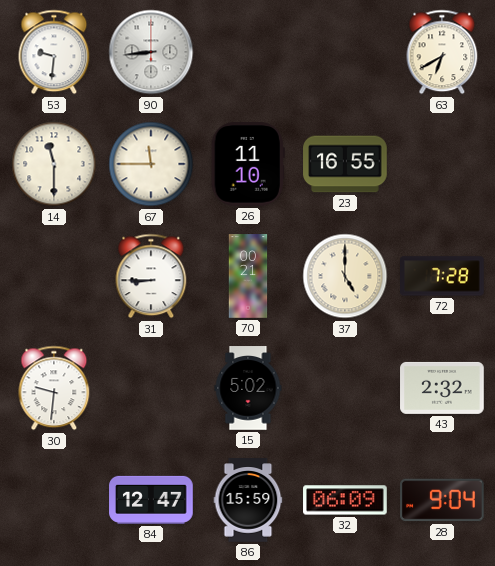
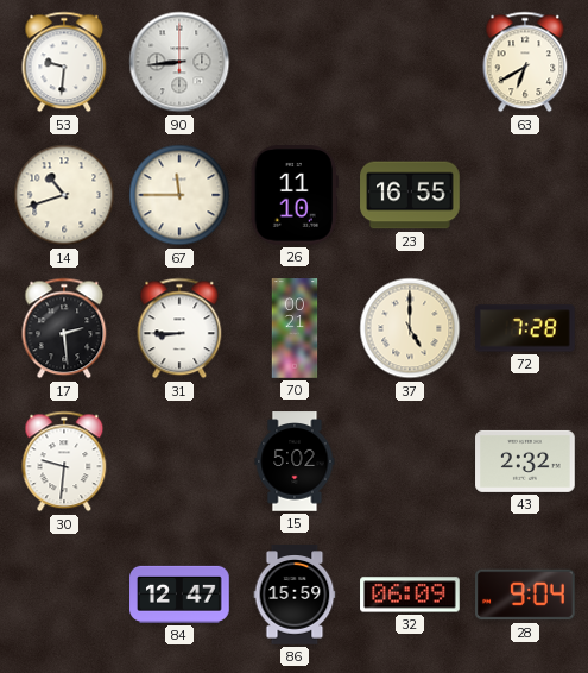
14: 11:30 -> 10:42 (64, 195)
17: none -> 2:29 (64, 328)
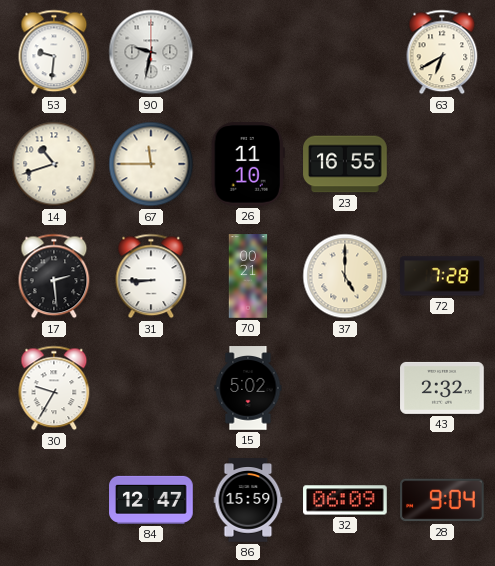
90: 8:44 -> 9:32 (151, 52)
30: 9:31 -> 9:35 (54, 388)
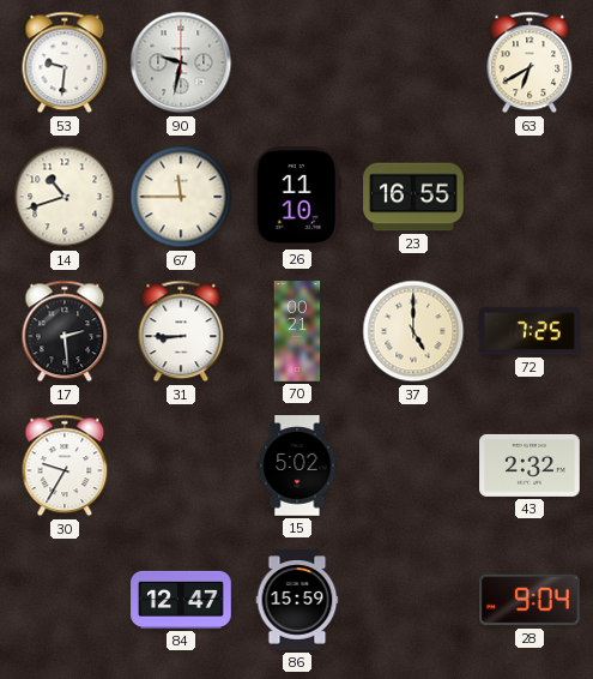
72: 7:28 -> 7:25 (531, 331)
32: 06:09 -> none (345, 500)
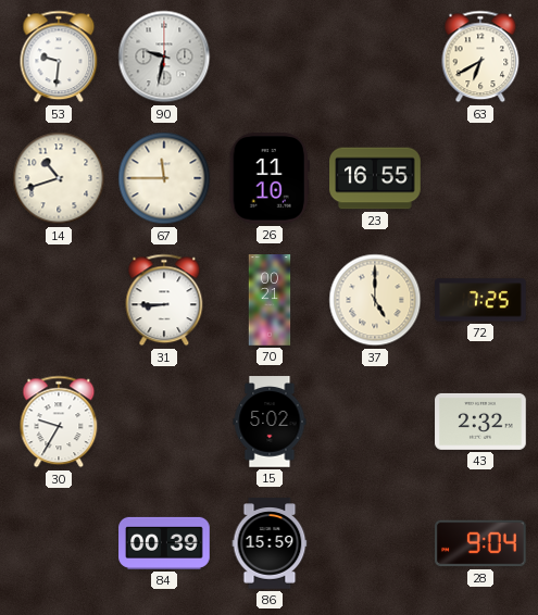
17: 2:29 -> none (65, 331)
84: 12:47 -> 00:39 (164, 543)
